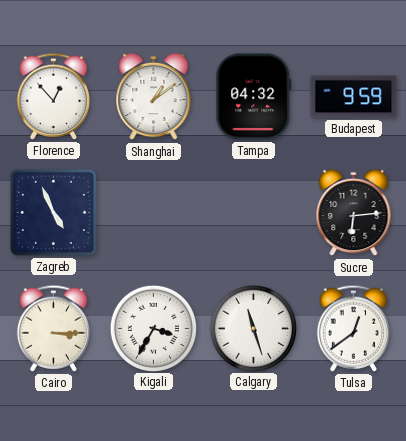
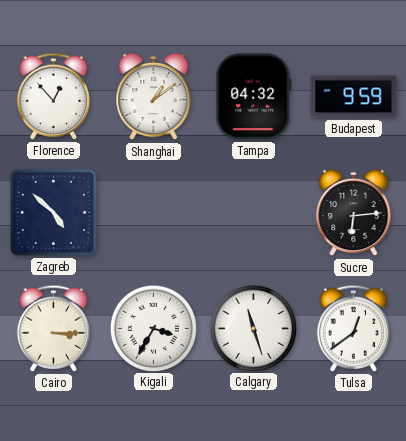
Zagreb: 4:56 -> 4:52 (53, 212)
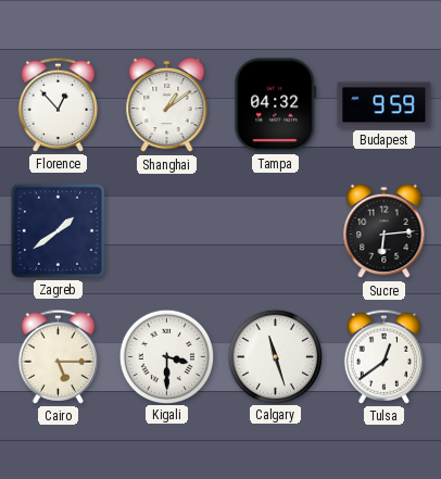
Zagreb: 4:52 -> 1:39 (58, 230)
Cairo: 3:15 -> 5:15 (59, 356)
Kigali: 3:35 -> 3:30 (166, 356)
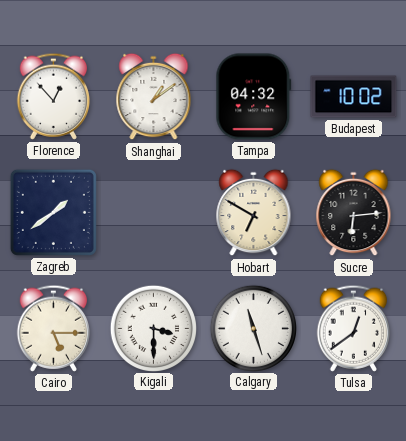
Budapest: 9:59 -> 10:02 (354, 97)
Hobart: none -> 6:50 (254, 213)
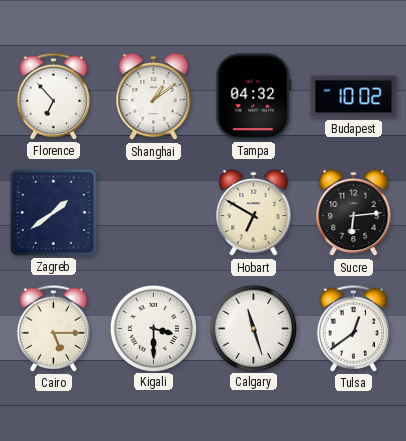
Florence: 12:53 -> 6:53 (54, 96)
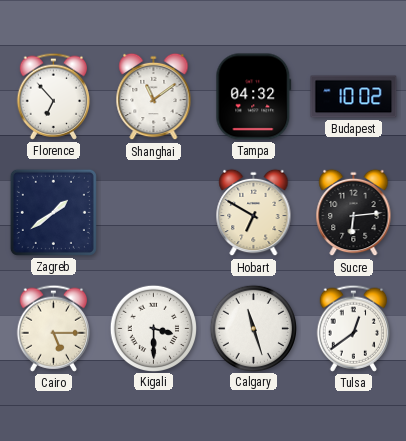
Shanghai: 1:09 -> 11:09 (154, 97)
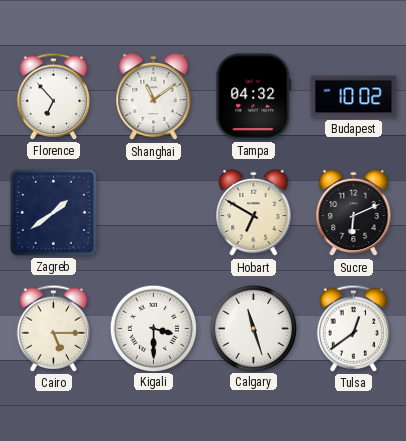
Sucre: 6:14 -> 6:11 (354, 213)
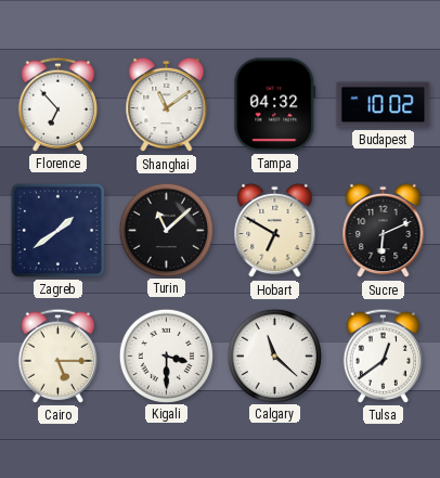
Turin: none -> 11:08 (166, 230)
Calgary: 11:27 -> 11:22 (274, 356)
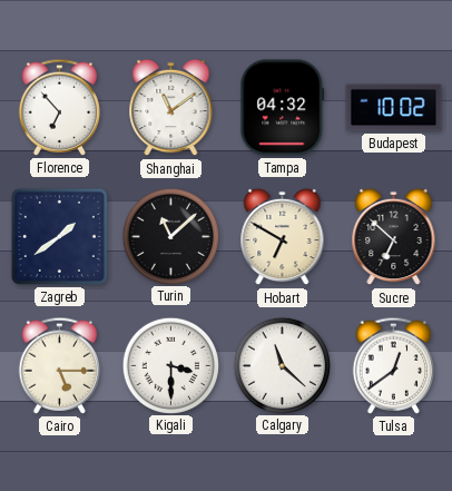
Sucre: 6:11 -> 6:52 (394, 237)
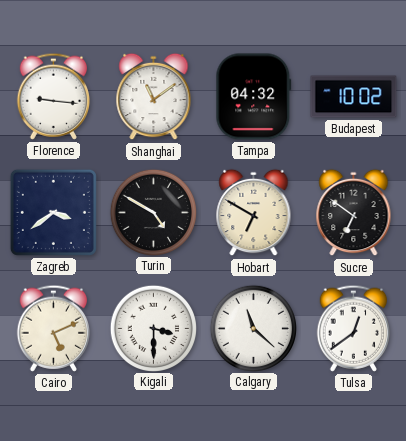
Florence: 6:53 -> 9:16 (54, 96)
Zagreb: 1:39 -> 3:39 (53, 212)
Turin: 11:08 -> 4:50 (153, 212)
Sucre: 6:52 -> 6:51 (354, 213)
Cairo: 5:15 -> 5:11 (54, 328)
